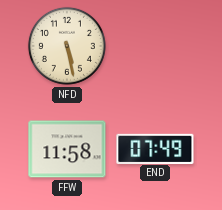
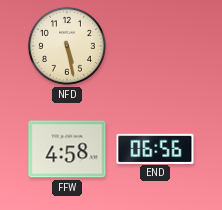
FFW: 11:58 -> 4:58 (67, 149)
END: 07:49 -> 06:56 (155, 148)
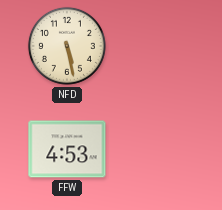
FFW: 4:58 -> 4:53 (67, 149)
END: 06:56 -> none (155, 148)
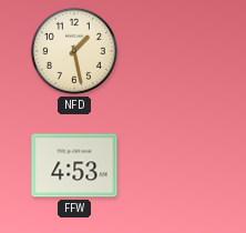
NFD: 5:28 -> 1:28 (74, 51)
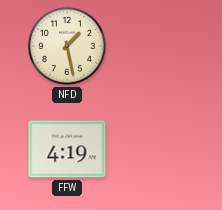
FFW: 4:53 -> 4:19 (67, 149)
